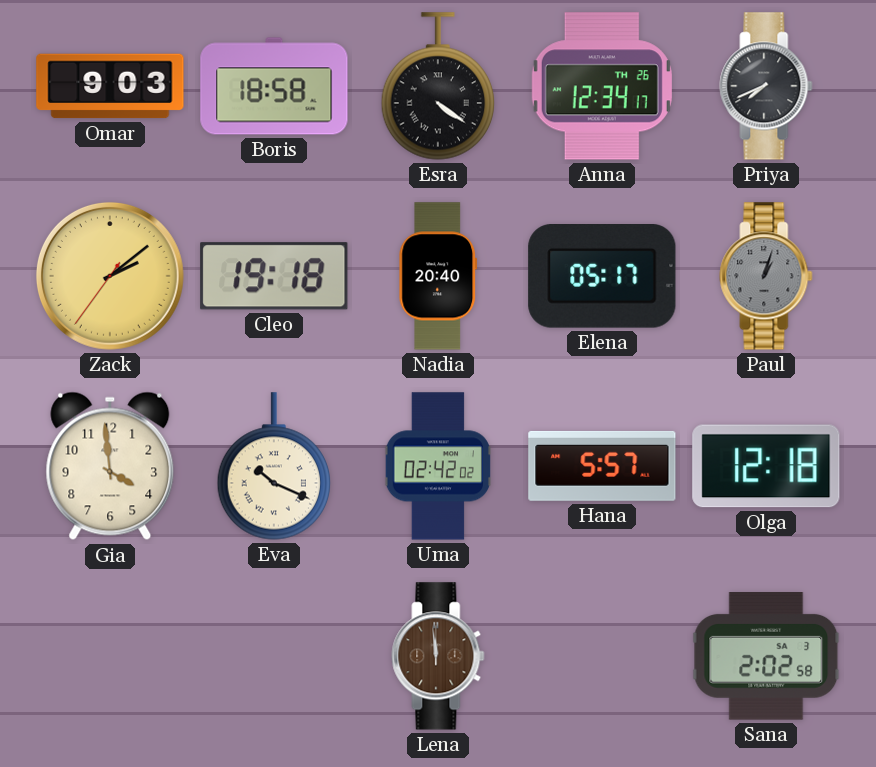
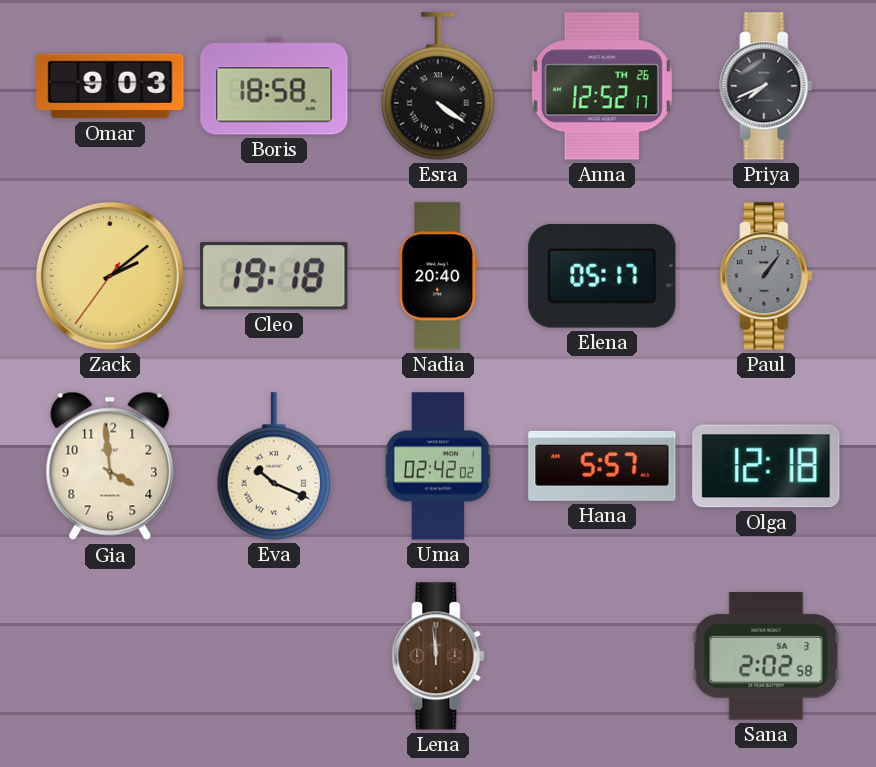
Anna: 12:34 -> 12:52 (602, 86)
Paul: 1:03 -> 1:06 (766, 276)
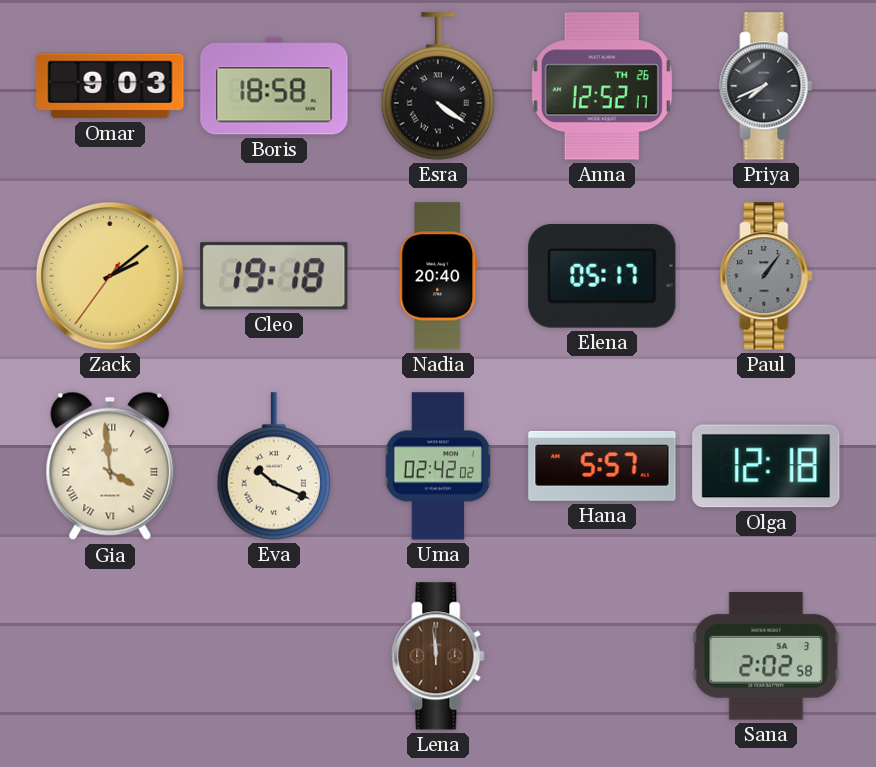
Gia numerals: Arabic -> Roman (110, 466)
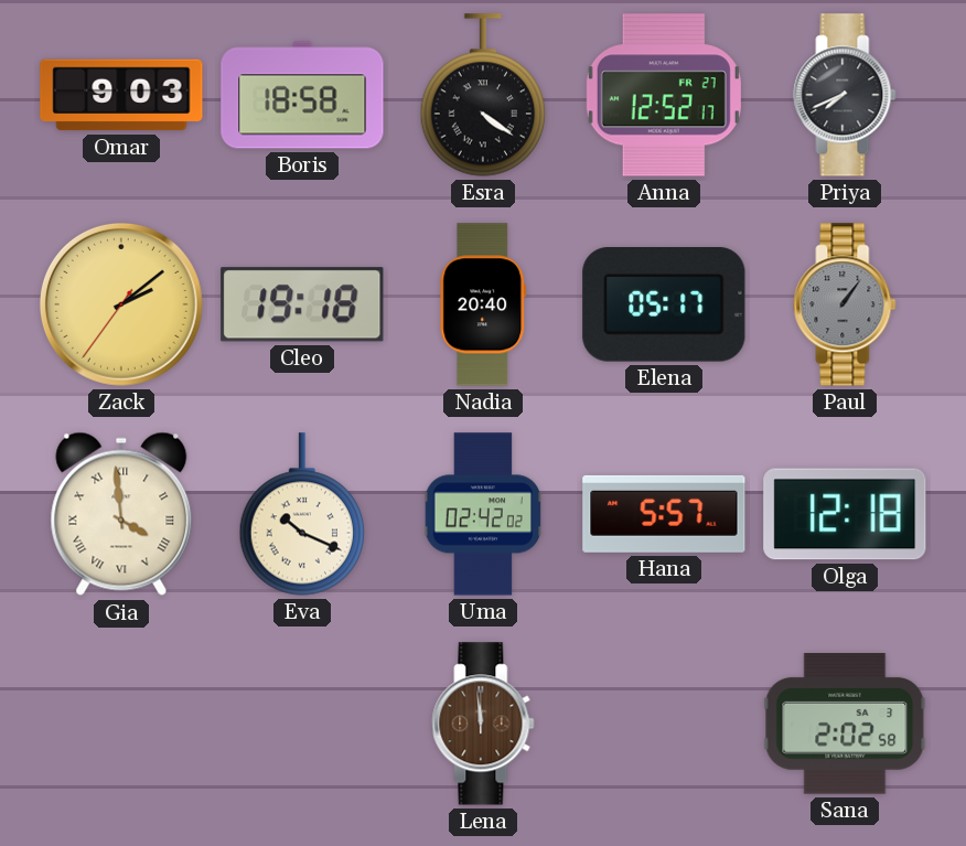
Anna date: TH 26 -> FR 27 (664, 95)
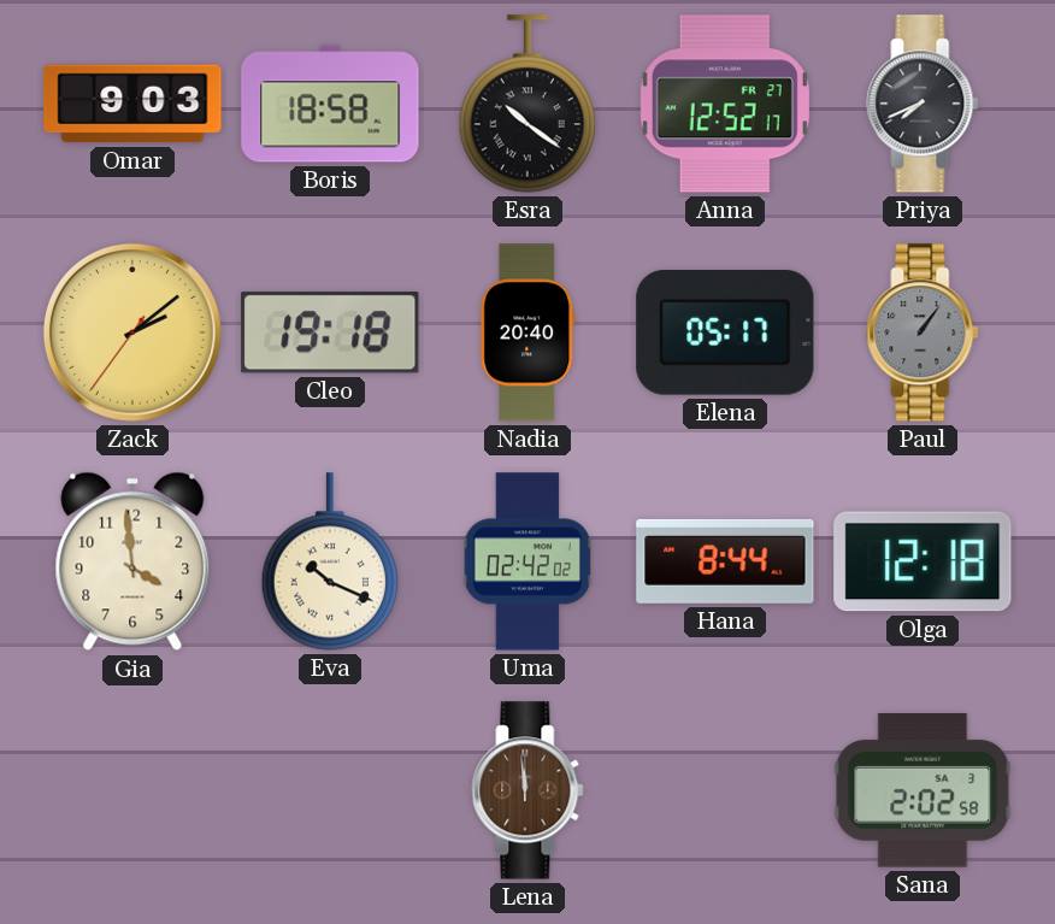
Esra: 4:21 -> 10:21 (526, 104)
Gia numerals: Roman -> Arabic (132, 561)
Hana: 5:57 -> 8:44 (725, 561)
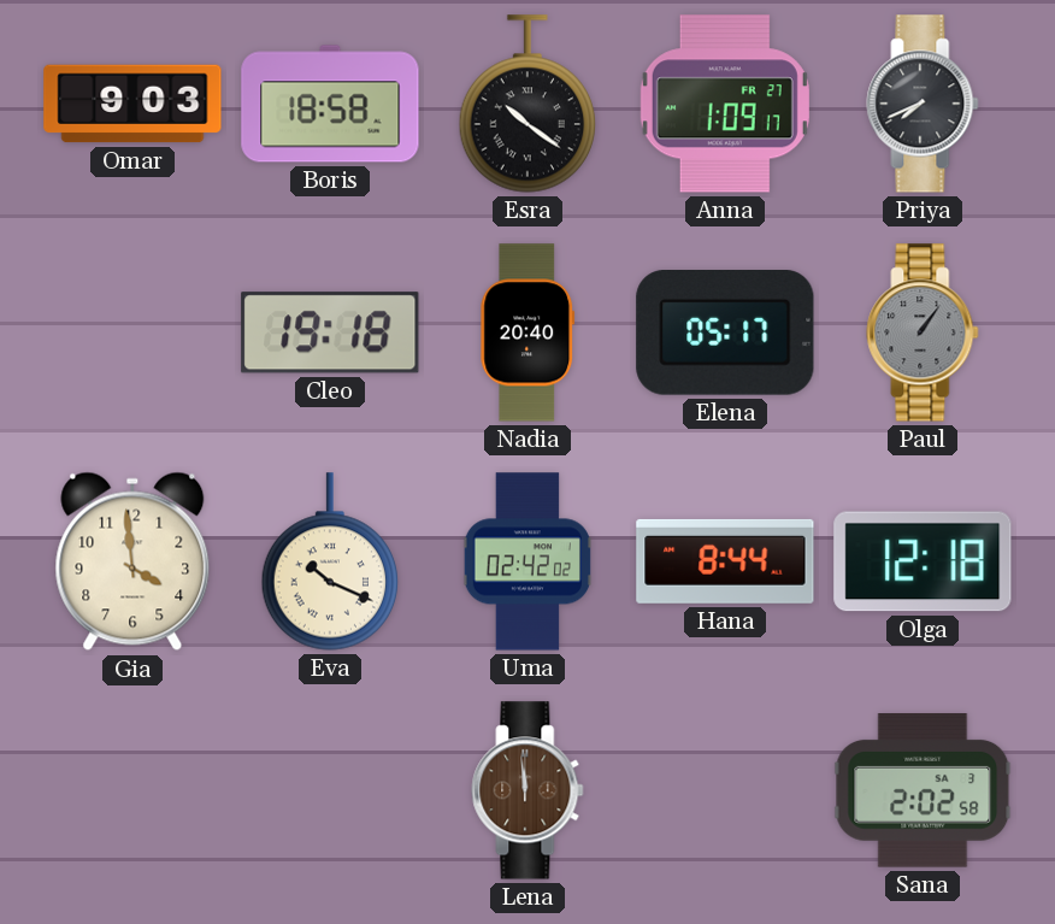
Anna: 12:52 -> 1:09 (725, 104)
Zack: 2:08 -> none (132, 332)
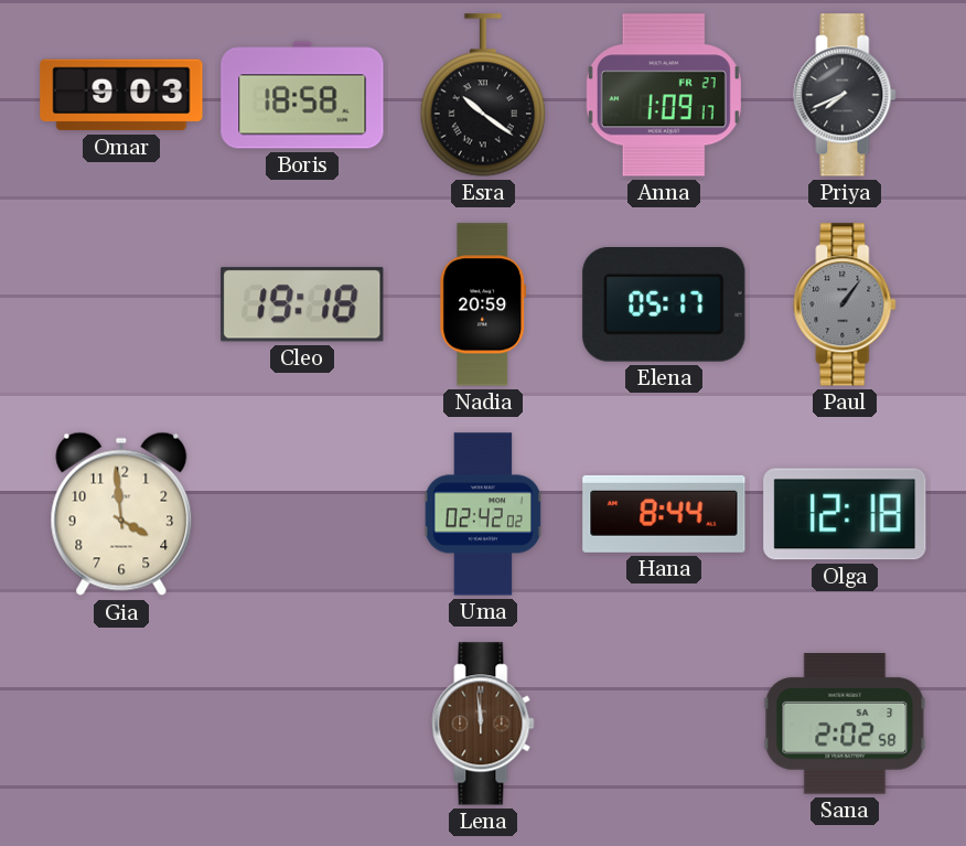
Nadia: 20:40 -> 20:59 (483, 304)
Eva: 10:19 -> none (329, 561)
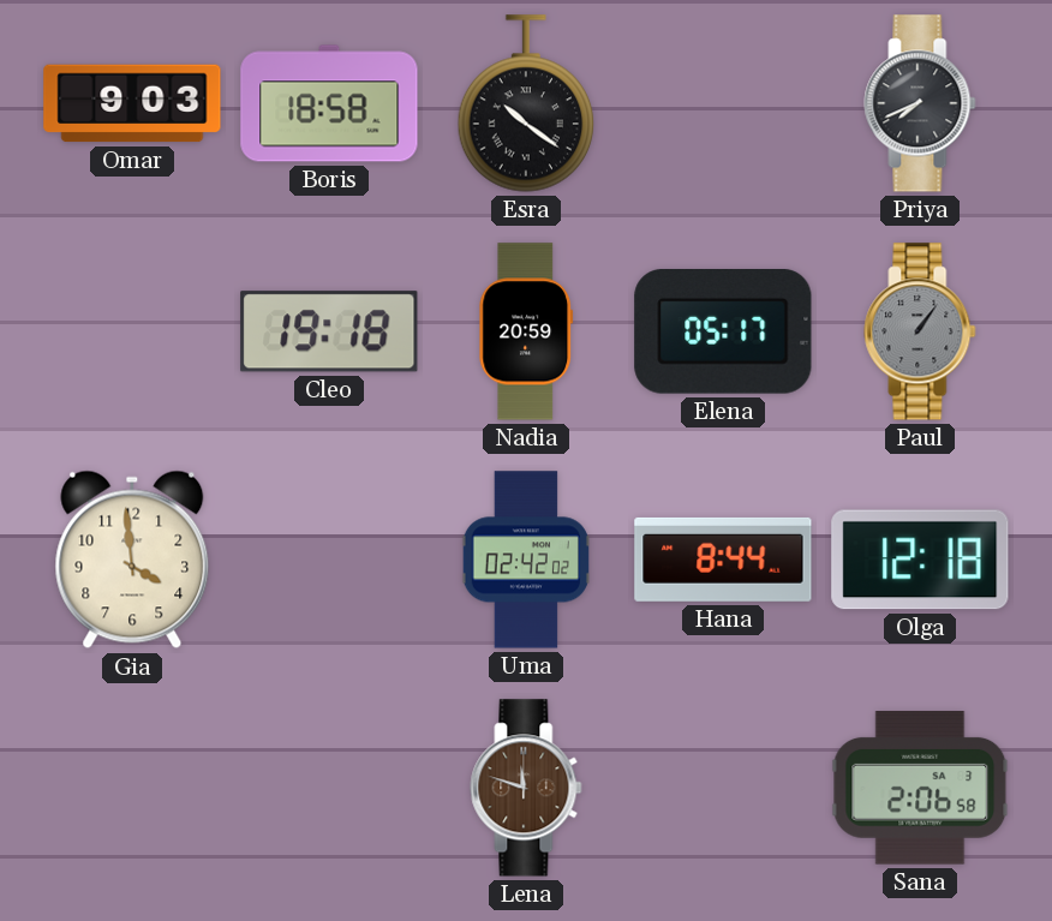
Anna: 1:09 -> none (664, 95)
Lena: 11:59 -> 11:48 (526, 788)
Sana: 2:02 -> 2:06 (920, 788)
